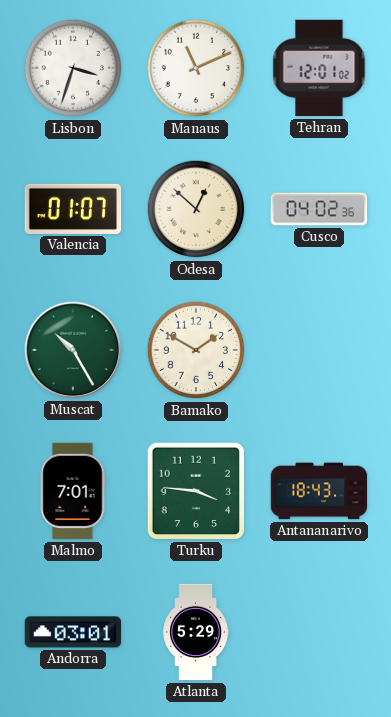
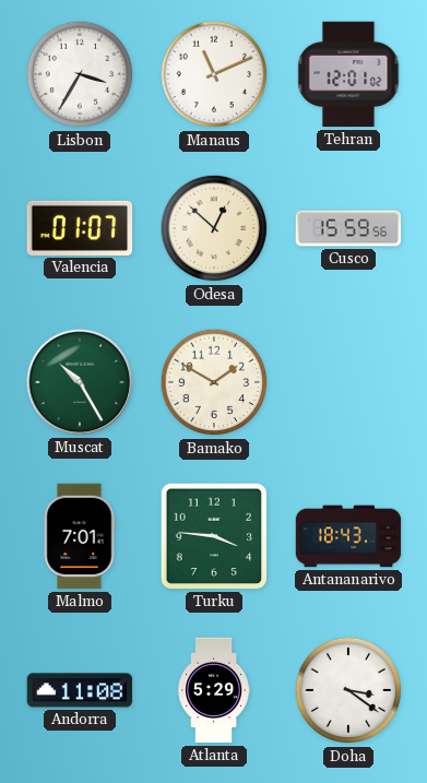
Lisbon: 3:33 -> 3:35 (80, 74)
Cusco: 04:02 -> 15:59 (348, 228)
Andorra: 03:01 -> 11:08 (80, 690)
Doha: none -> 3:21 (348, 690)
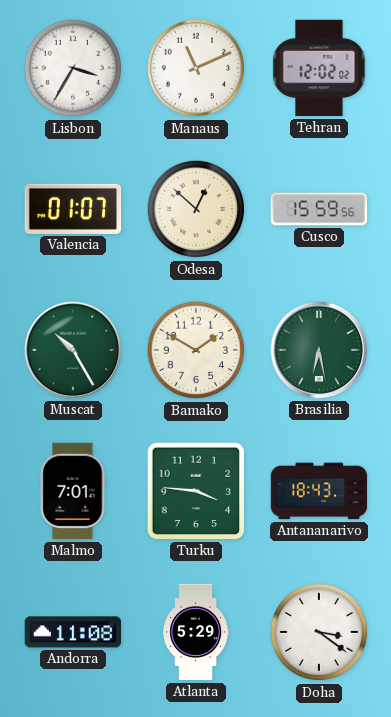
Tehran: 12:01 -> 12:02 (319, 68)
Brasilia: none -> 6:28 (319, 350)
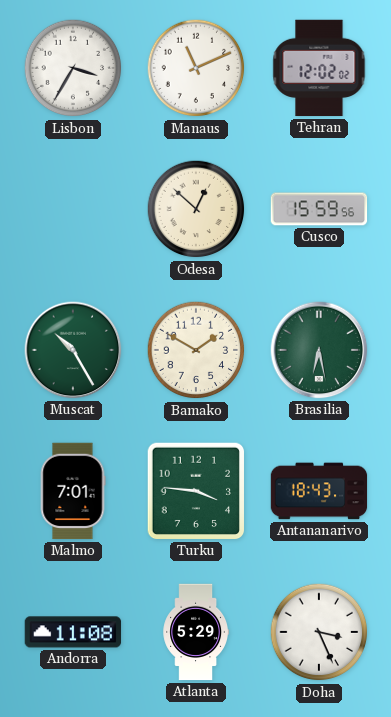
Valencia: 01:07 -> none (73, 209)
Doha: 3:21 -> 3:26 (319, 632)
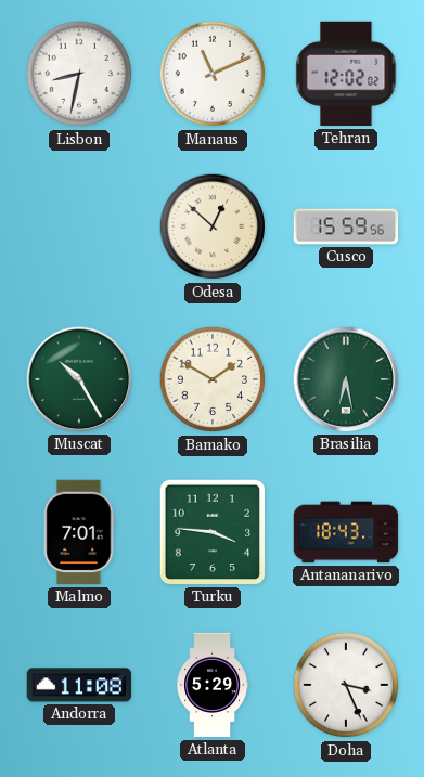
Lisbon: 3:35 -> 8:32 (79, 74)
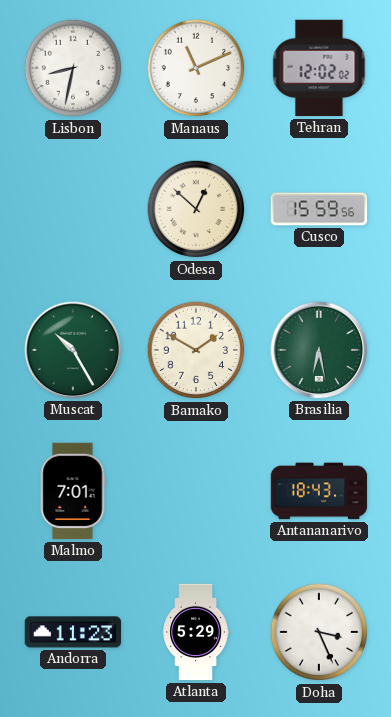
Turku: 3:46 -> none (213, 532)
Andorra: 11:08 -> 11:23 (73, 632)
